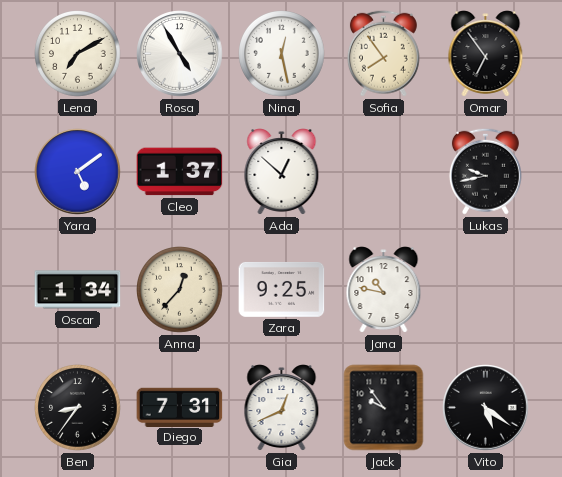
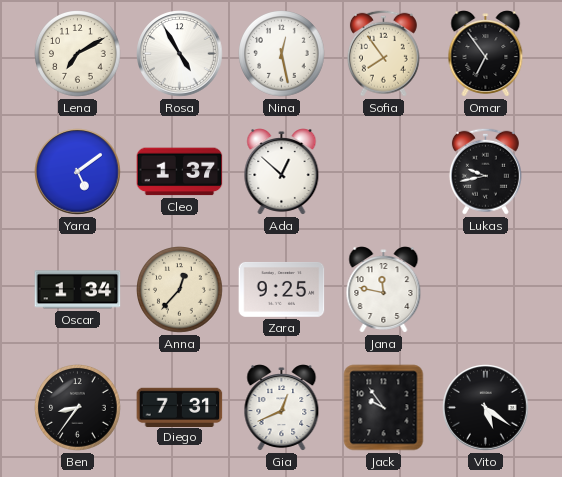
Jana: 10:47 -> 11:47 (384, 290)
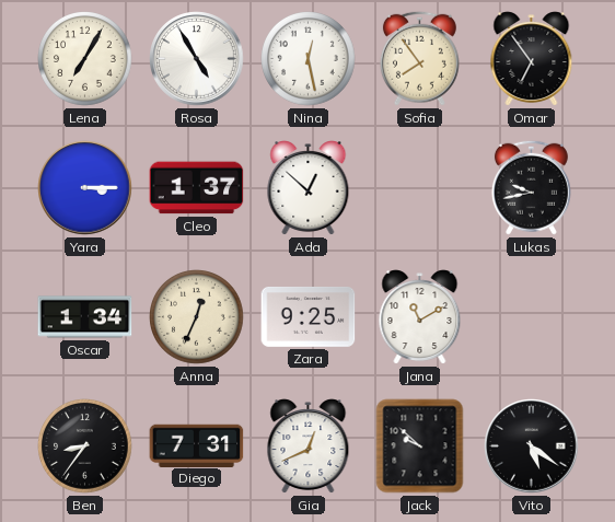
Lena: 7:10 -> 7:05 (85, 59)
Yara: 5:09 -> 3:15 (85, 188)
Anna: 12:37 -> 12:34 (197, 317)
Jana: 11:47 -> 11:10 (420, 317)
Jack: 9:54 -> 9:52 (420, 446)
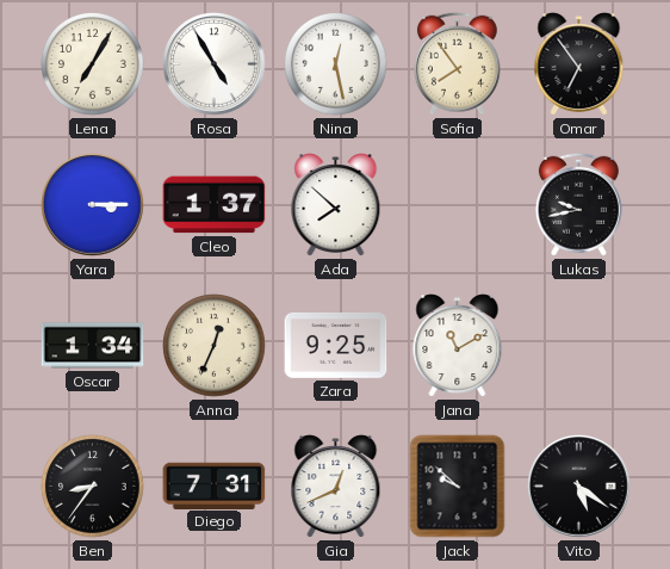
Ada: 12:52 -> 7:52 (336, 205)
